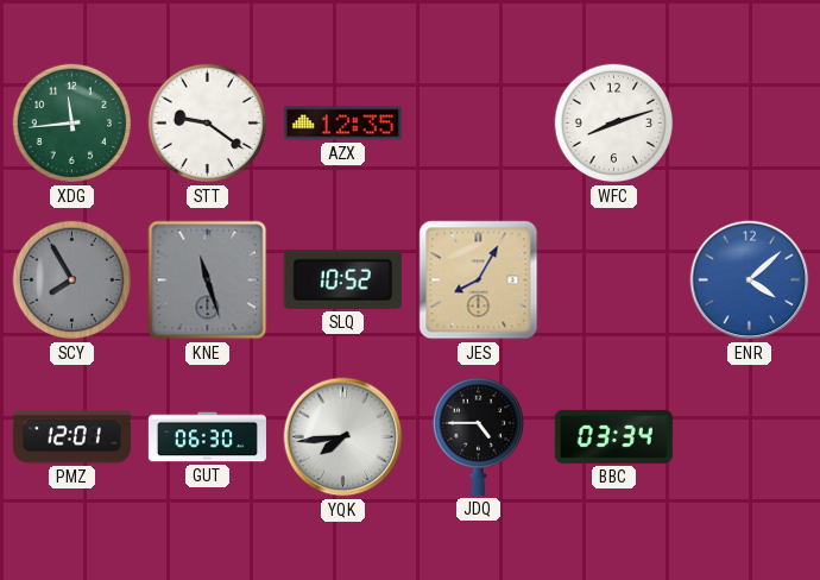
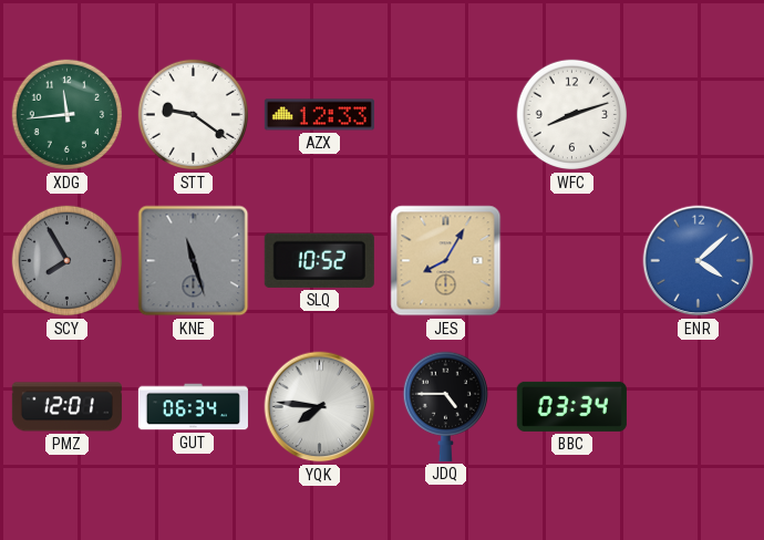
AZX: 12:35 -> 12:33 (319, 115)
GUT: 06:30 -> 06:34 (193, 407)
YQK: 7:44 -> 7:46 (320, 407)
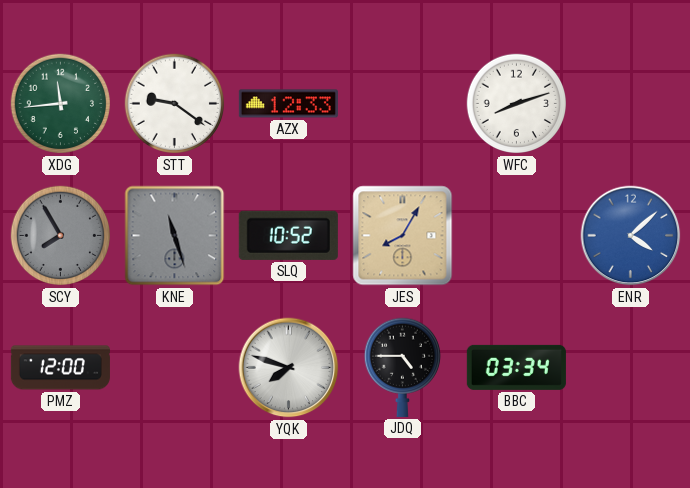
PMZ: 12:01 -> 12:00 (60, 368)
GUT: 06:34 -> none (193, 407)
YQK: 7:46 -> 7:48 (289, 368)
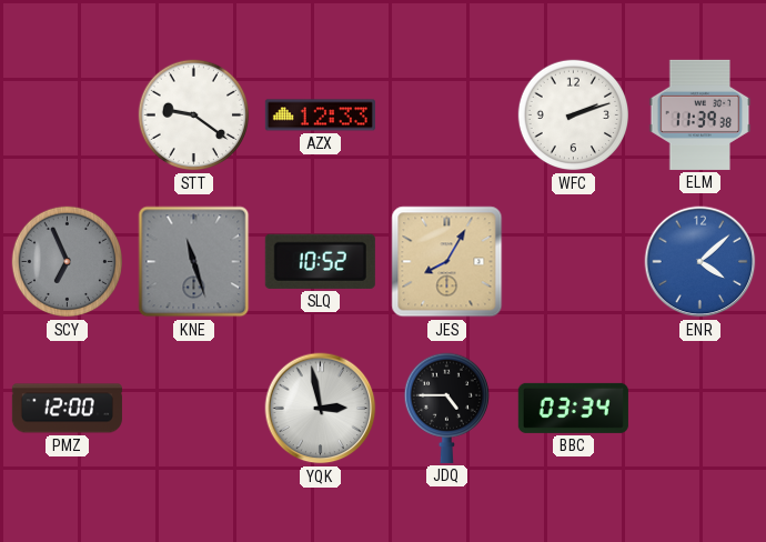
XDG: 11:44 -> none (61, 104)
WFC: 8:12 -> 2:12 (574, 116)
ELM: none -> 11:39 (701, 114)
SCY: 7:55 -> 6:56 (68, 262)
YQK: 7:48 -> 2:58 (321, 409)
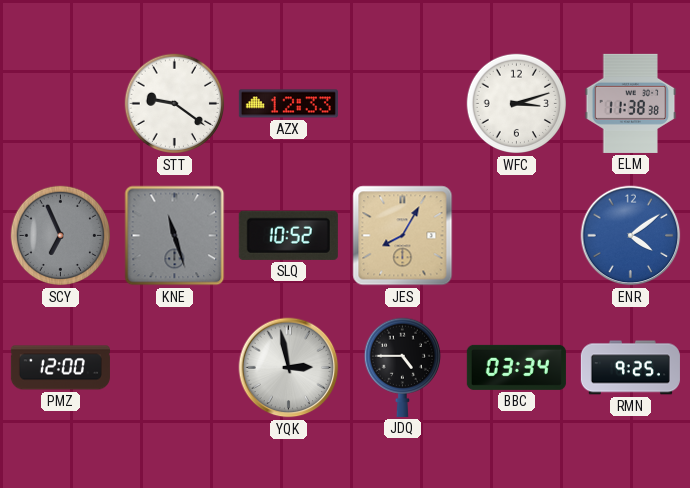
WFC: 2:12 -> 3:12 (517, 104)
ELM: 11:39 -> 11:38 (631, 103)
ENR: 4:08 -> 4:09 (631, 236)
RMN: none -> 9:25 (630, 368)
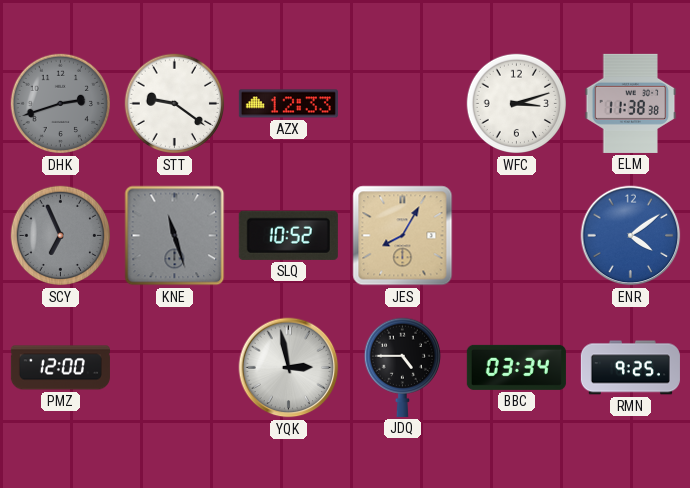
DHK: none -> 2:42 (61, 104)
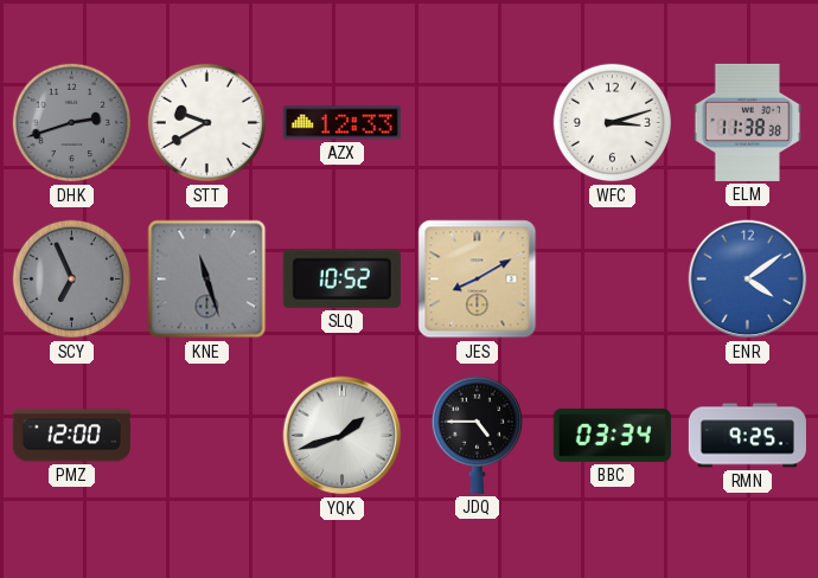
STT: 9:21 -> 9:40 (207, 123)
JES: 8:05 -> 8:10 (478, 280)
YQK: 2:58 -> 1:42 (343, 436)
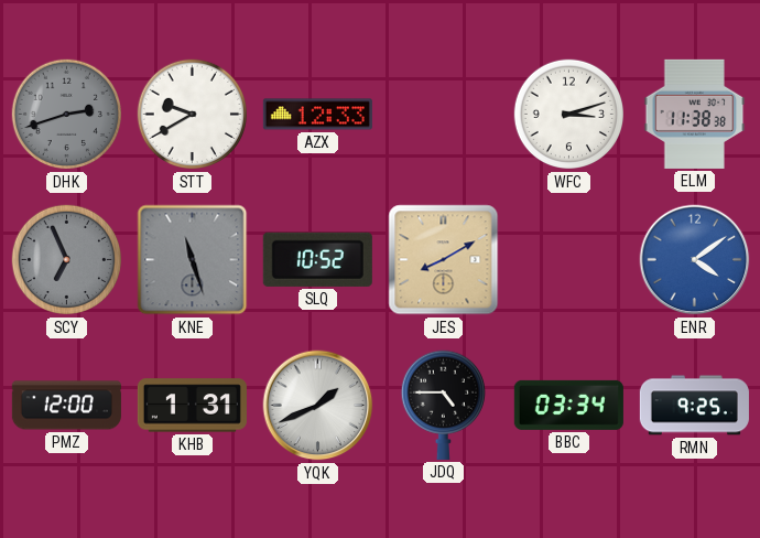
KHB: none -> 1:31 (192, 406)
YQK: 1:42 -> 1:41 (318, 406)
